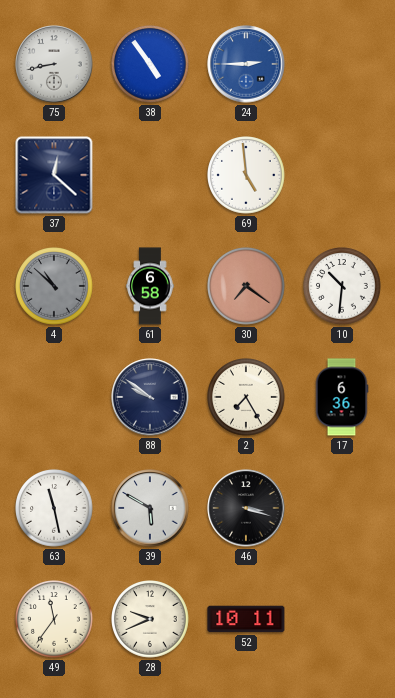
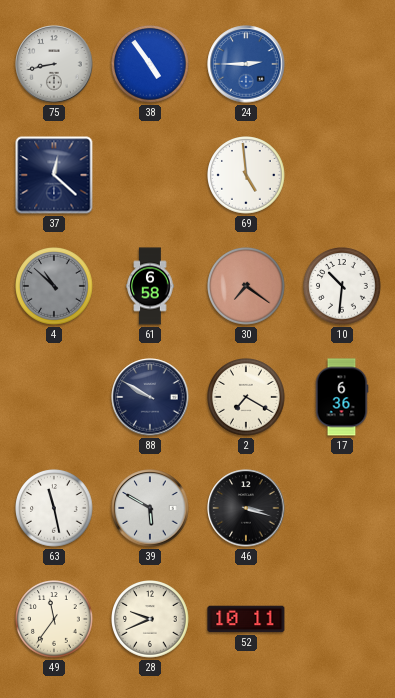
88: 9:51 -> 9:50 (150, 397)
2: 7:25 -> 7:20 (247, 398)
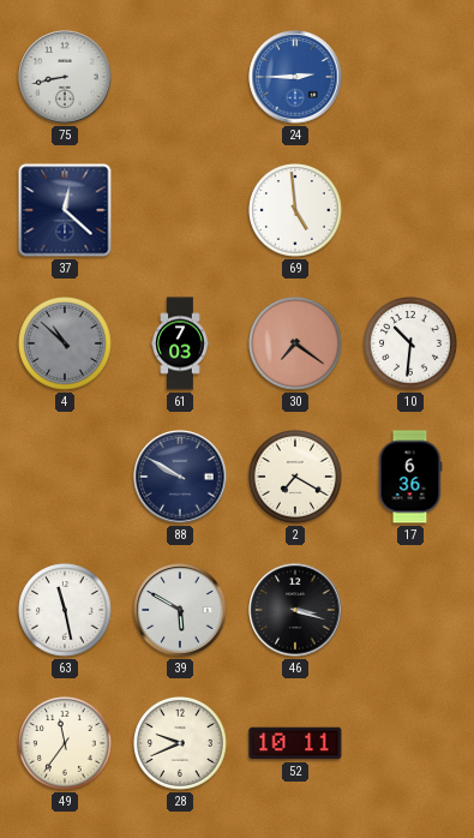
38: 4:54 -> none (151, 65)
61: 6:58 -> 7:03 (180, 343)
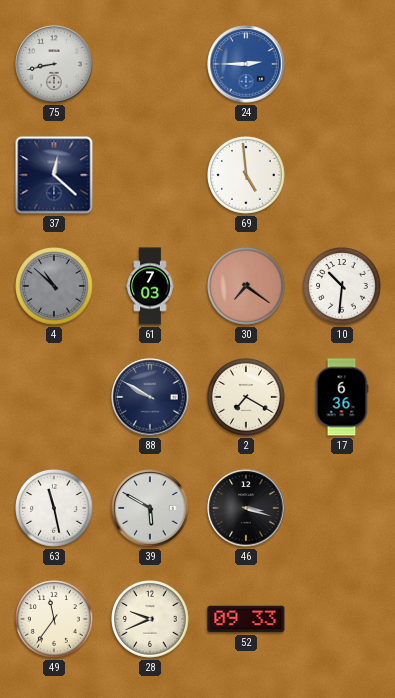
52: 10:11 -> 09:33 (246, 619)
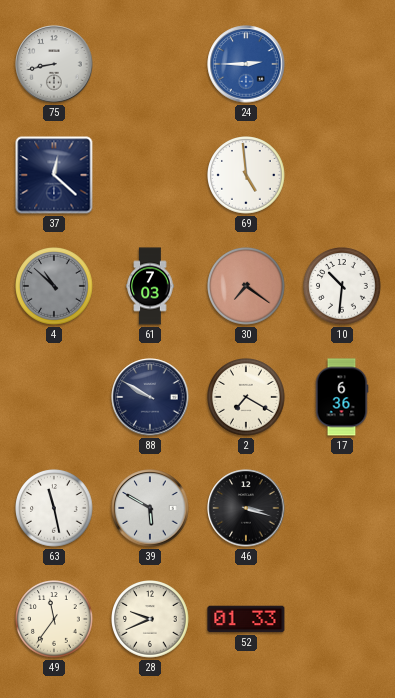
52: 09:33 -> 01:33 (246, 619)
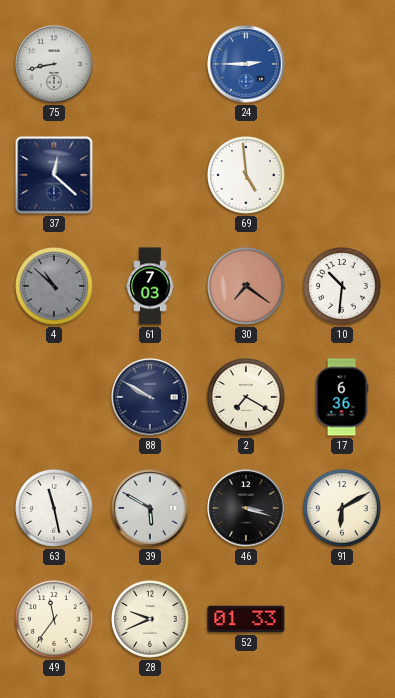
91: none -> 6:10 (343, 509)
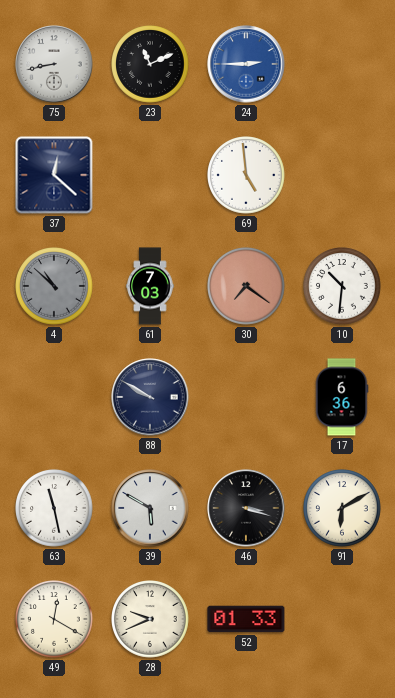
23: none -> 11:11 (151, 65)
2: 7:20 -> none (247, 398)
49: 11:36 -> 12:20 (55, 620)
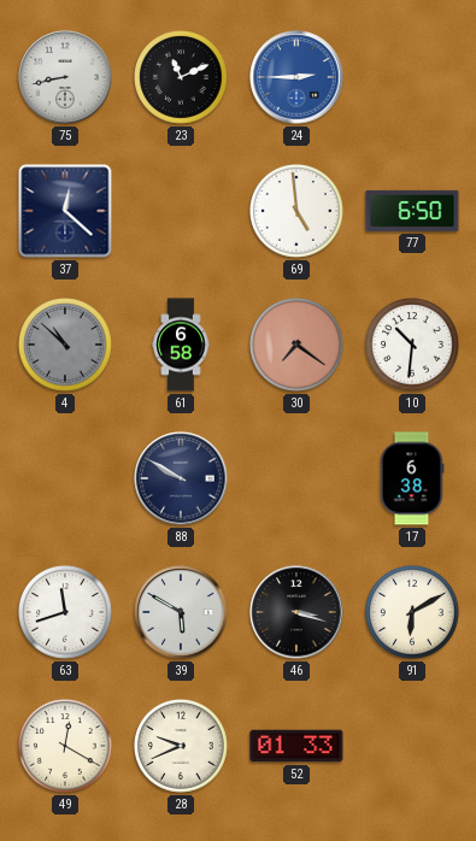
77: none -> 6:50 (412, 211)
61: 7:03 -> 6:58 (181, 345)
17: 6:36 -> 6:38 (412, 478)
63: 11:28 -> 11:42 (66, 613)
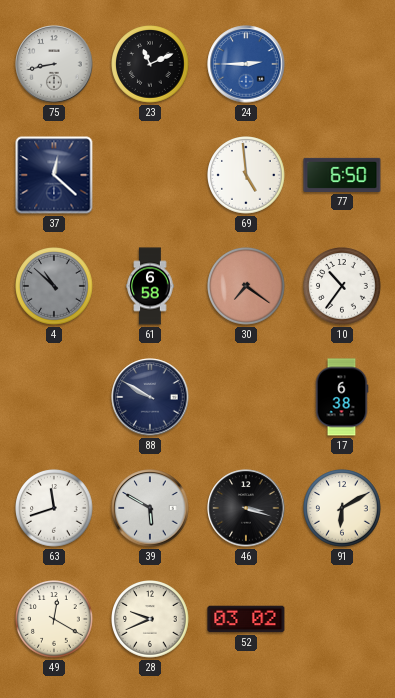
10: 10:31 -> 10:36 (343, 287)
52: 01:33 -> 03:02 (246, 619)
